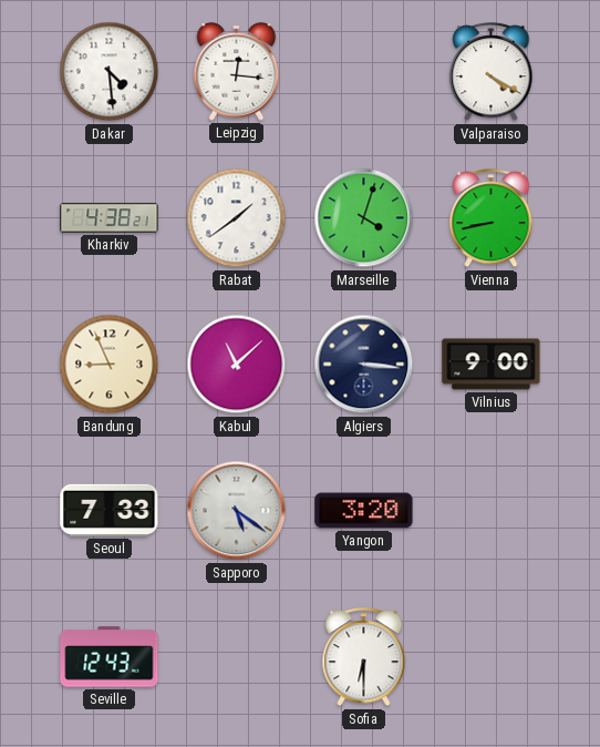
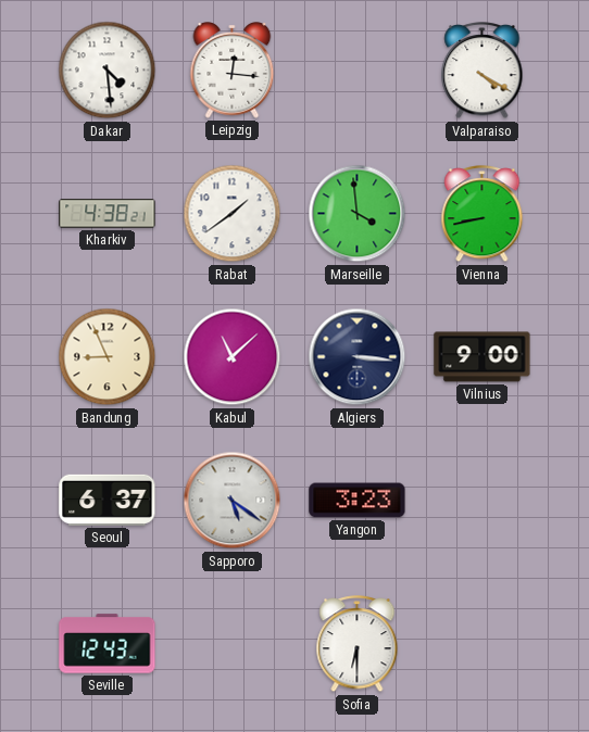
Marseille: 4:03 -> 3:59 (358, 214)
Seoul: 7:33 -> 6:37 (108, 500)
Yangon: 3:20 -> 3:23 (358, 501)
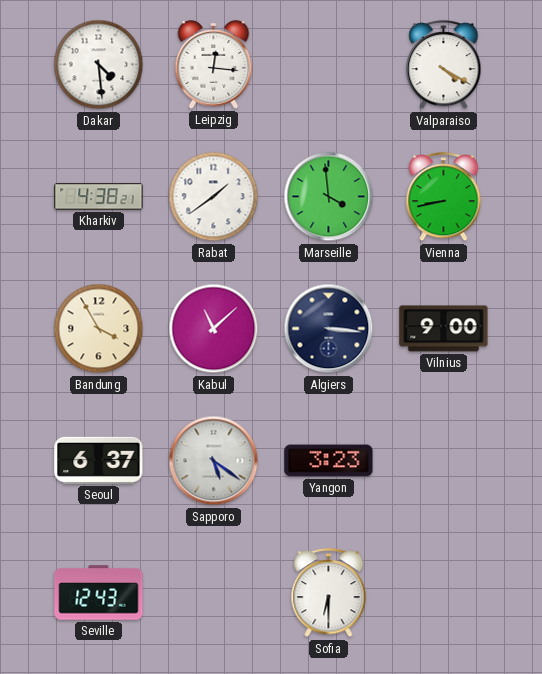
Bandung: 8:56 -> 3:55 (99, 329)
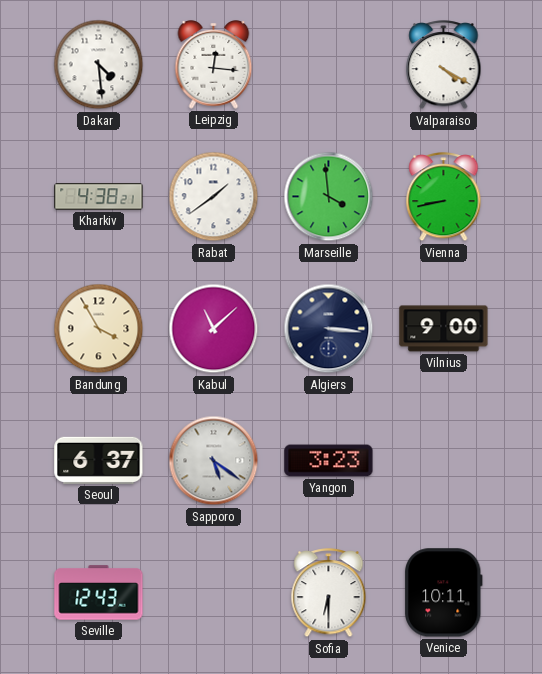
Venice: none -> 10:11 (444, 593)
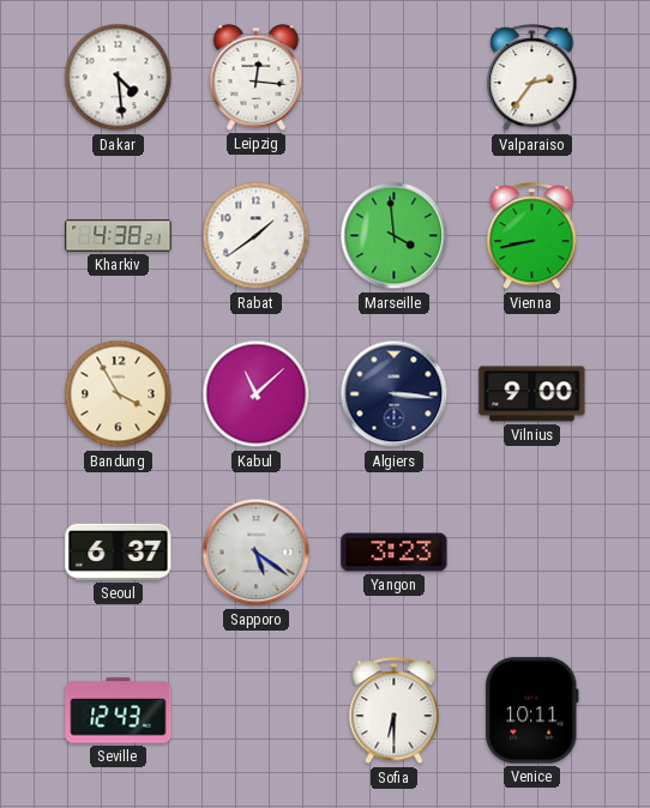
Valparaiso: 4:20 -> 2:36 (532, 78)
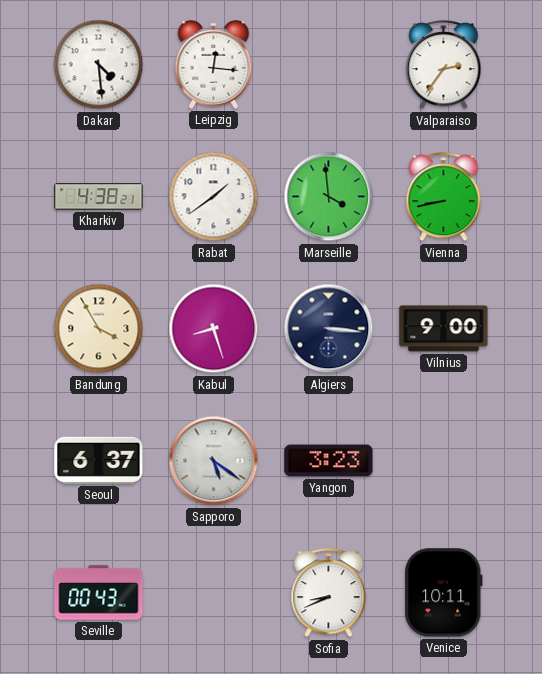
Kabul: 11:08 -> 8:27 (214, 329)
Seville: 12:43 -> 00:43 (99, 593)
Sofia: 6:30 -> 8:41 (329, 593)
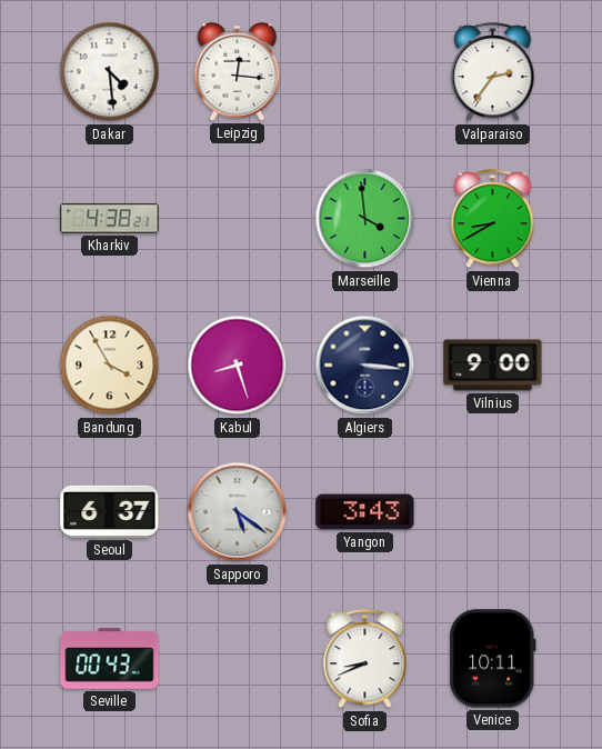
Rabat: 1:39 -> none (214, 197)
Vienna: 8:43 -> 8:40 (493, 219)
Yangon: 3:23 -> 3:43 (365, 512)
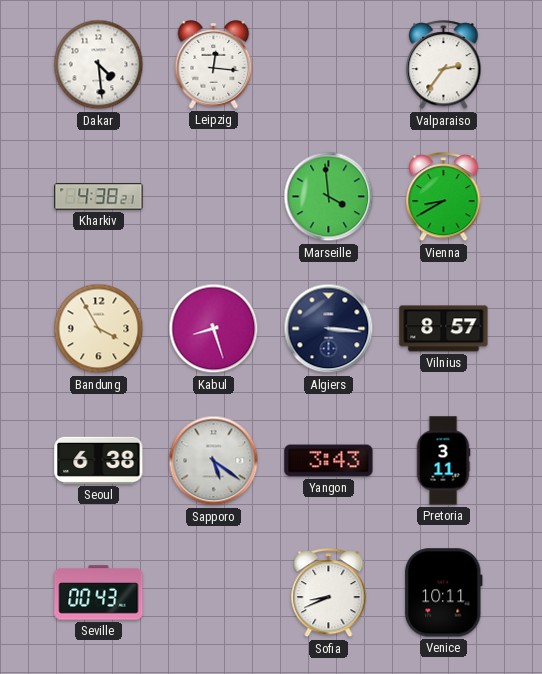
Vilnius: 9:00 -> 8:57 (444, 329)
Seoul: 6:37 -> 6:38 (99, 460)
Pretoria: none -> 3:11 (443, 461)
